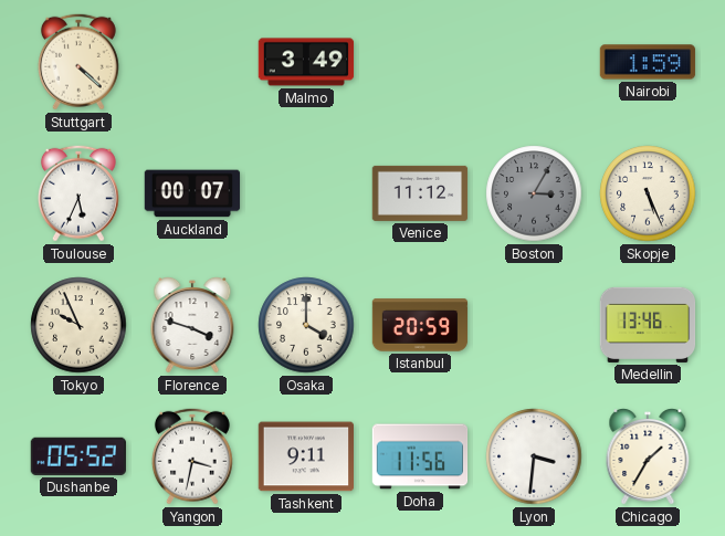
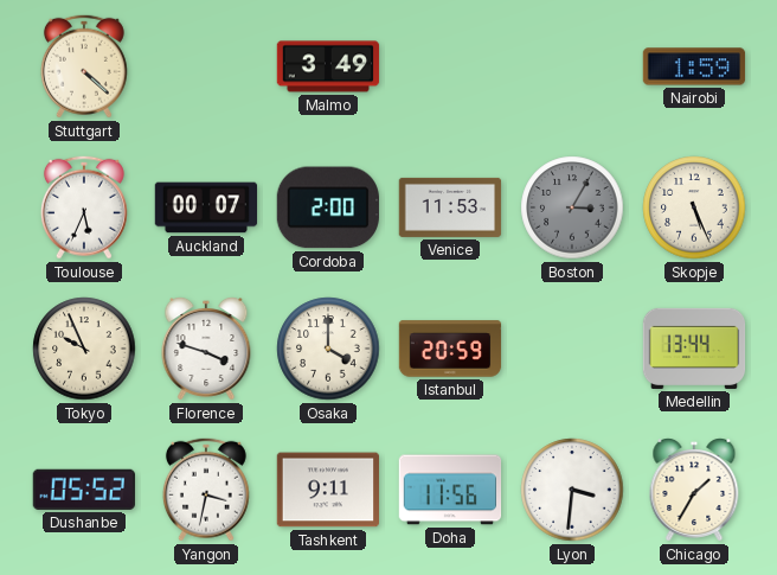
Cordoba: none -> 2:00 (328, 207)
Venice: 11:12 -> 11:53 (450, 207)
Medellin: 13:46 -> 13:44 (694, 349)
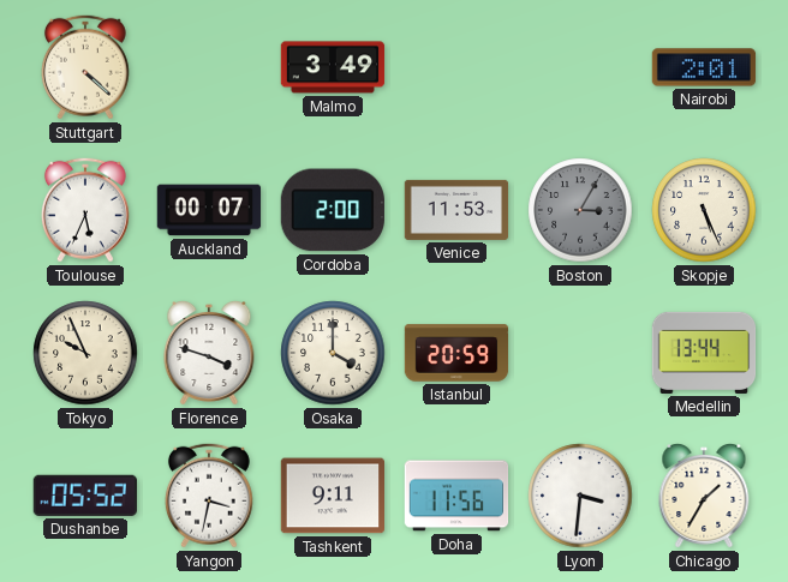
Nairobi: 1:59 -> 2:01 (704, 67)
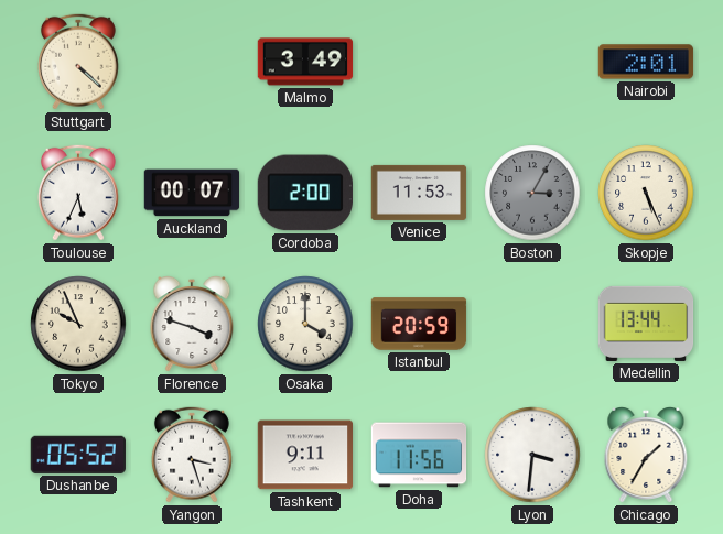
Yangon: 3:32 -> 3:27 (192, 455)
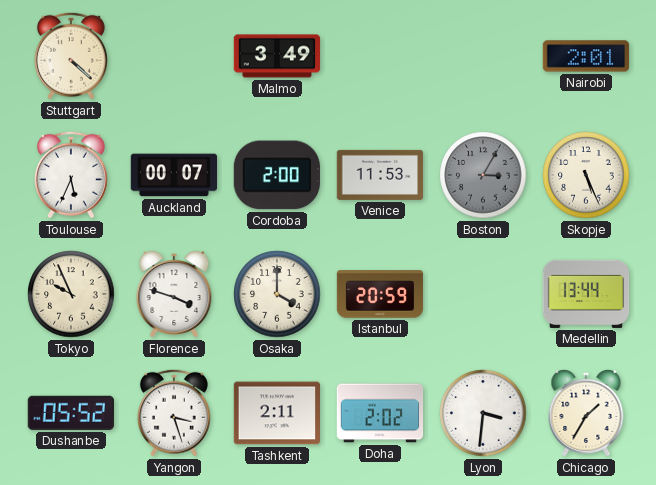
Tashkent: 9:11 -> 2:11 (276, 413)
Doha: 11:56 -> 2:02 (380, 413)
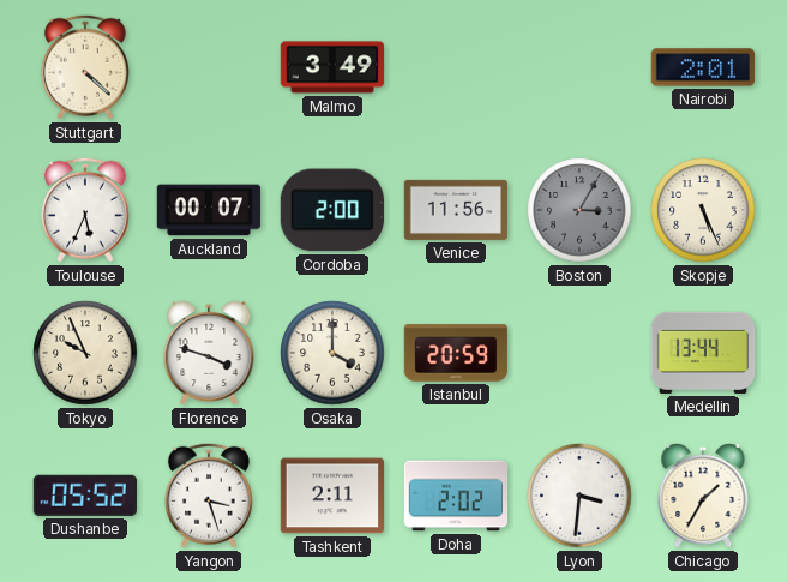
Venice: 11:53 -> 11:56 (456, 210)
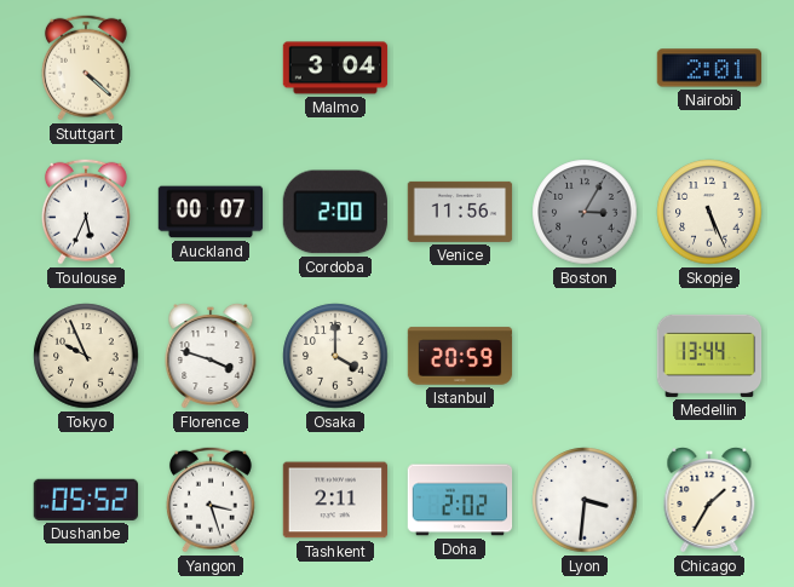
Malmo: 3:49 -> 3:04 (335, 68)
